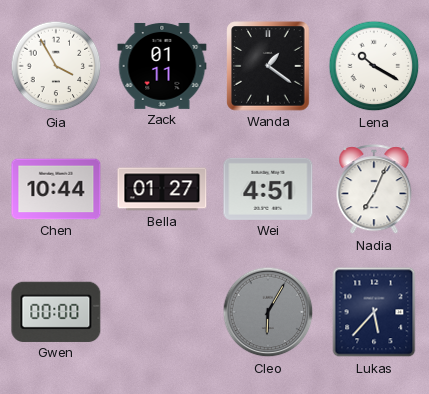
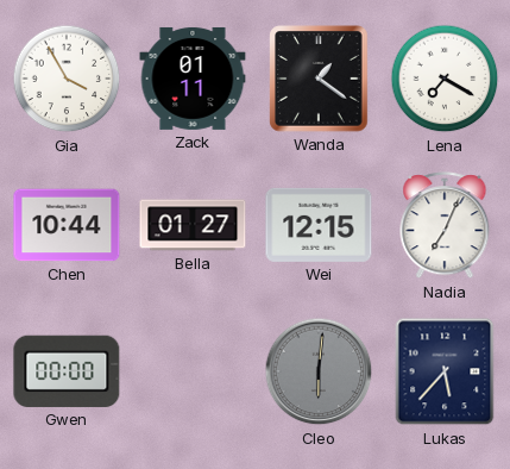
Lena: 10:20 -> 7:20 (445, 79)
Wei: 4:51 -> 12:15 (319, 225)
Cleo: 6:05 -> 6:01 (319, 371)
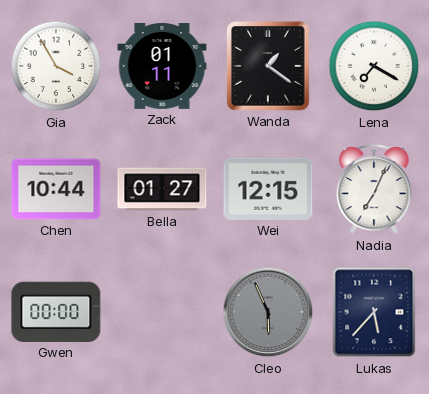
Cleo: 6:01 -> 5:56 (268, 312)
